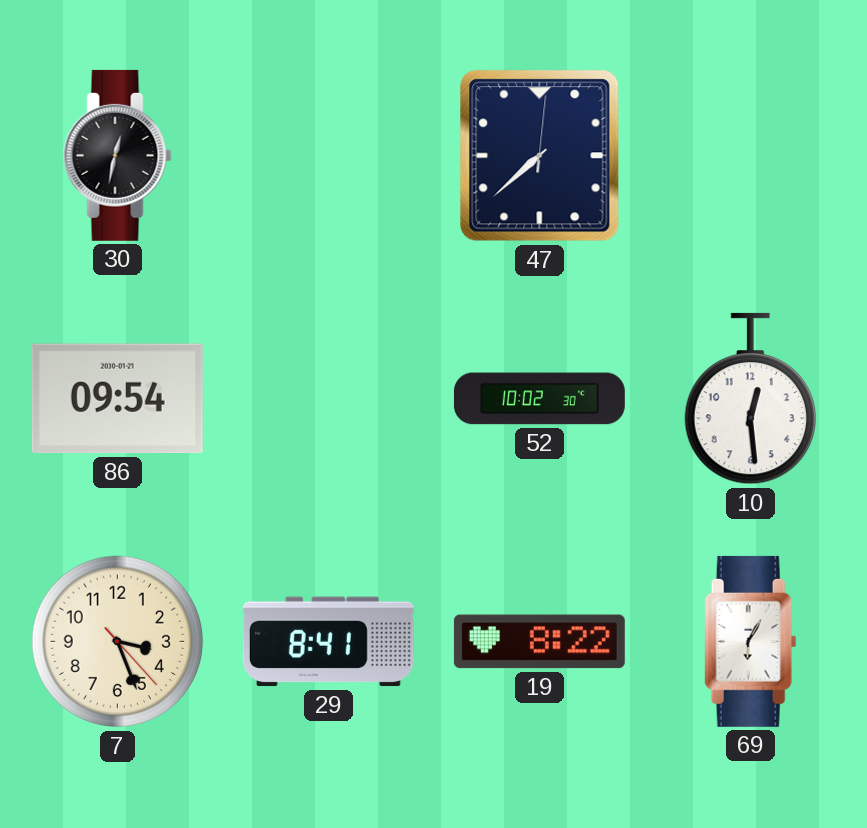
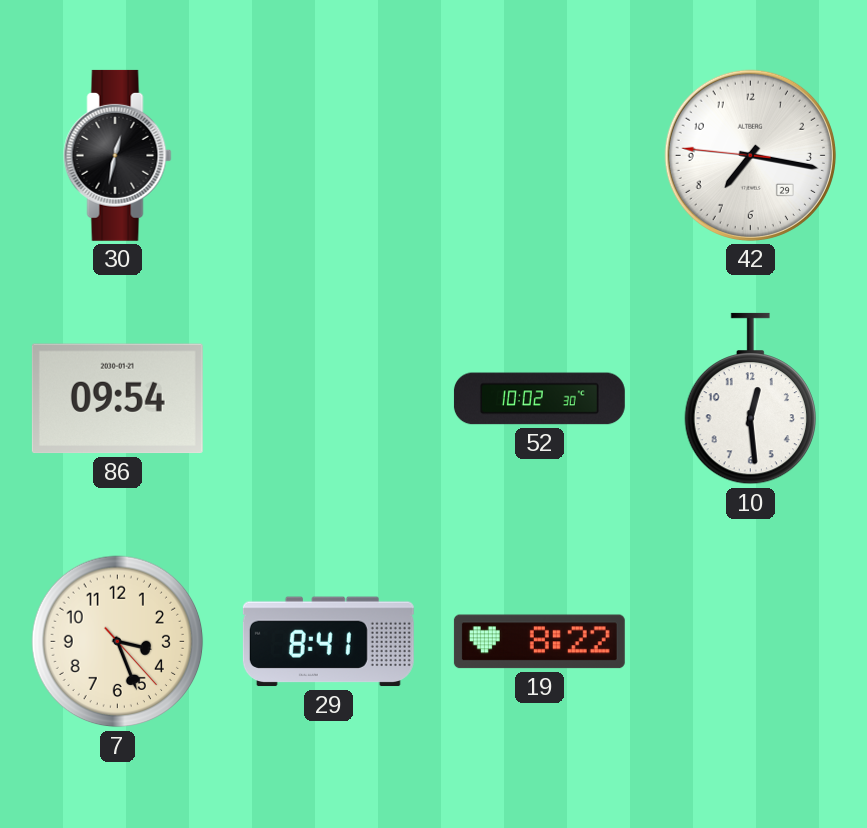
47: 7:38 -> none (540, 156)
42: none -> 7:16 (750, 155)
69: 6:05 -> none (751, 641)
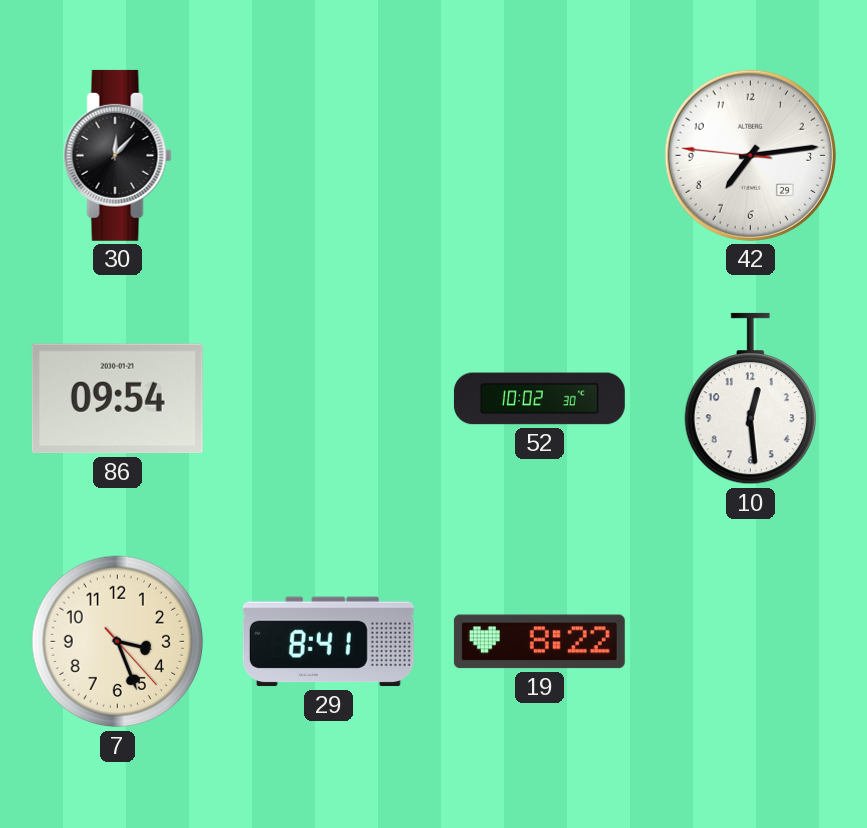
30: 12:32 -> 12:07 (118, 155)
42: 7:16 -> 7:13 (750, 155)
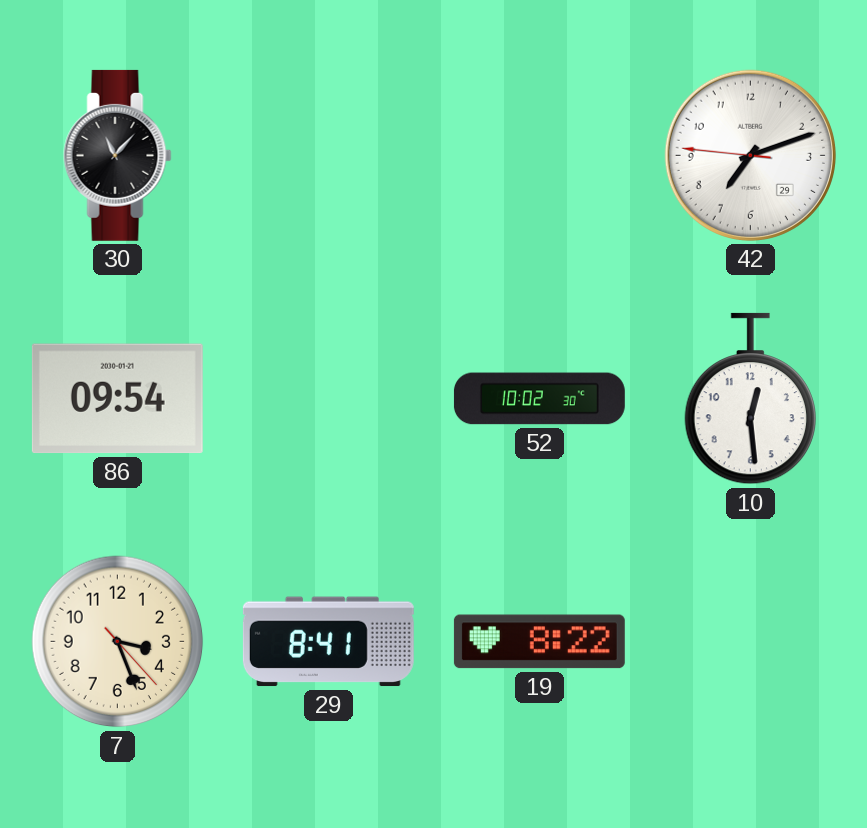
30: 12:07 -> 11:07 (118, 155)
42: 7:13 -> 7:11 (750, 155)
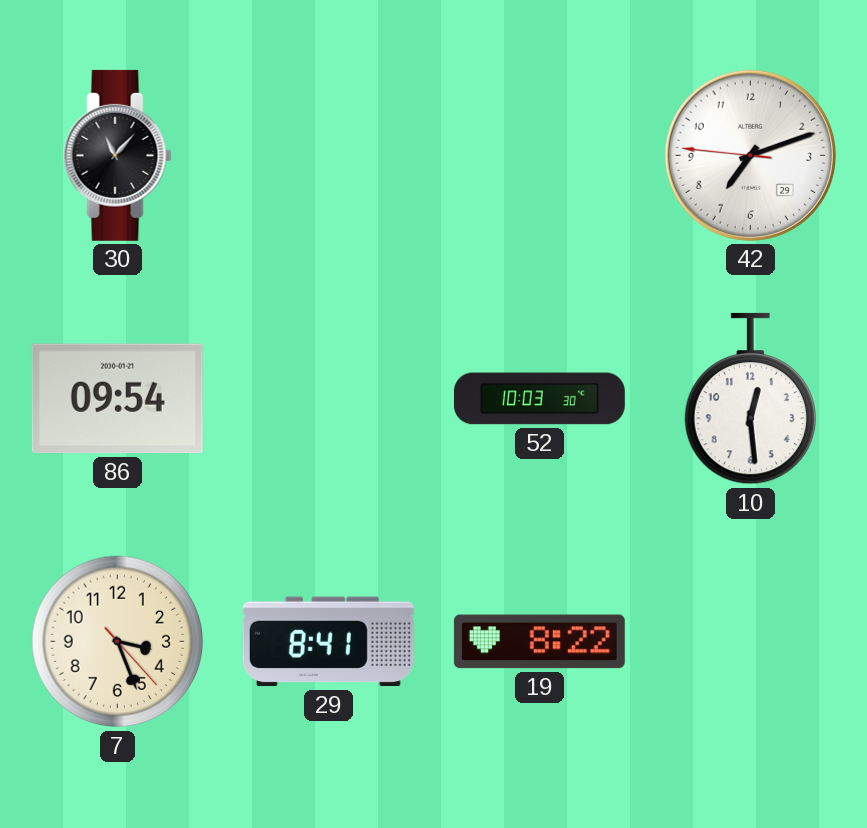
52: 10:02 -> 10:03 (539, 399)
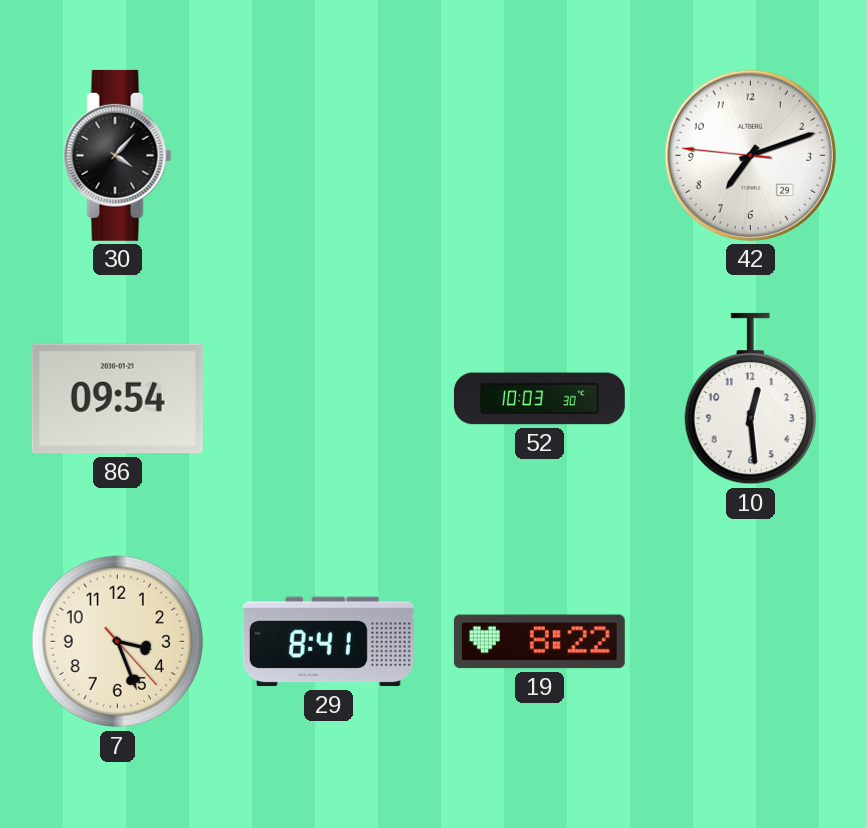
30: 11:07 -> 4:07 (118, 155)
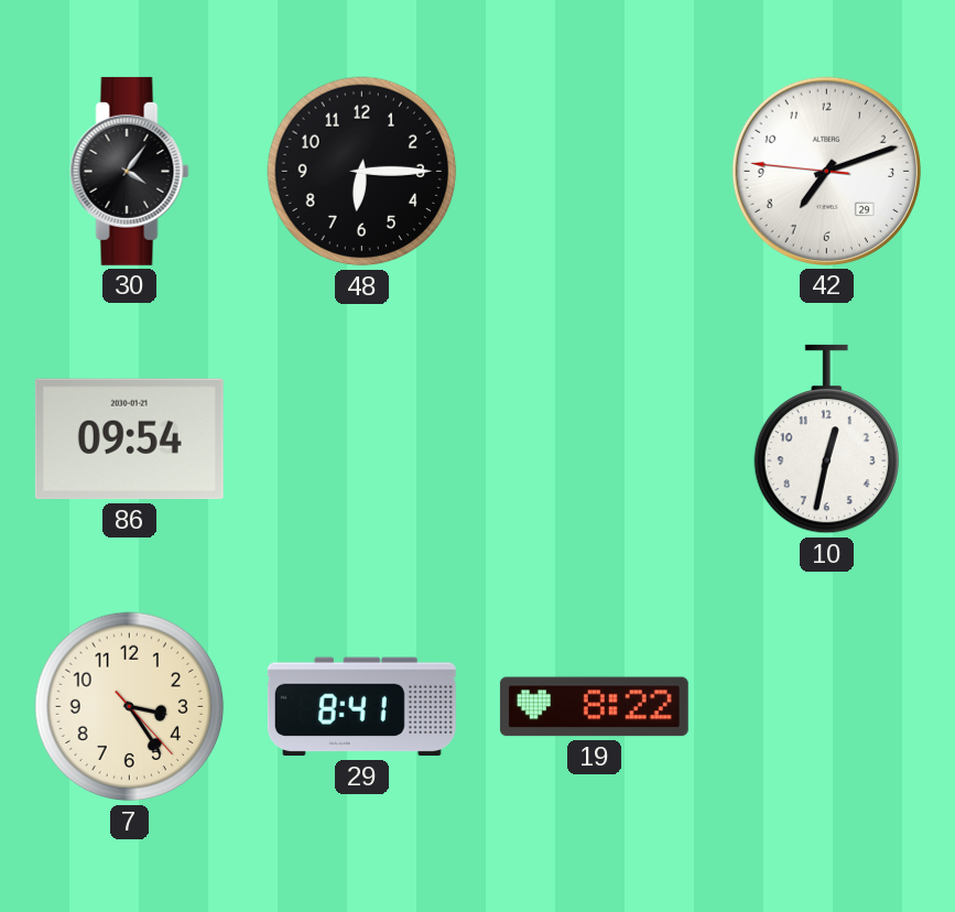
30: 4:07 -> 4:06 (130, 171)
48: none -> 6:15 (362, 172)
52: 10:03 -> none (539, 399)
10: 12:29 -> 12:32 (826, 439)
7: 3:26 -> 3:24 (130, 707)
